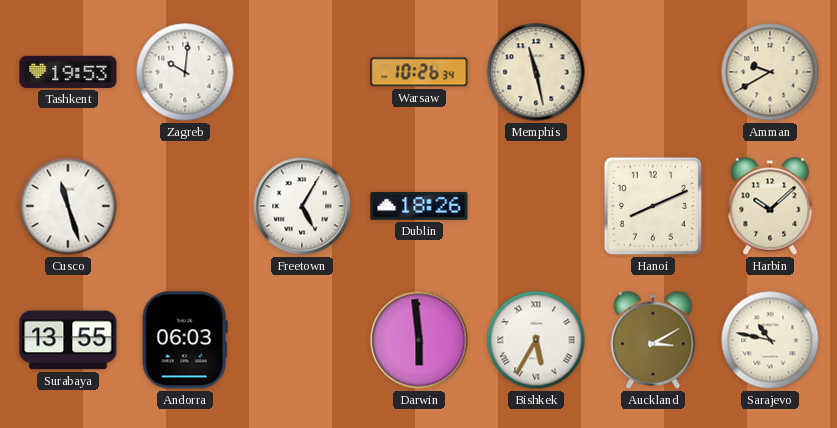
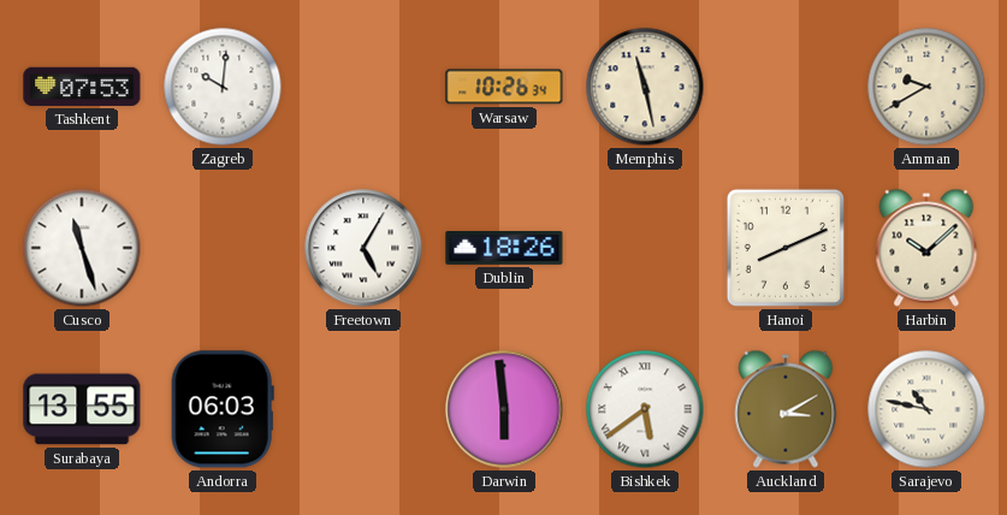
Tashkent: 19:53 -> 07:53 (82, 87)
Bishkek: 5:35 -> 5:39 (645, 409)
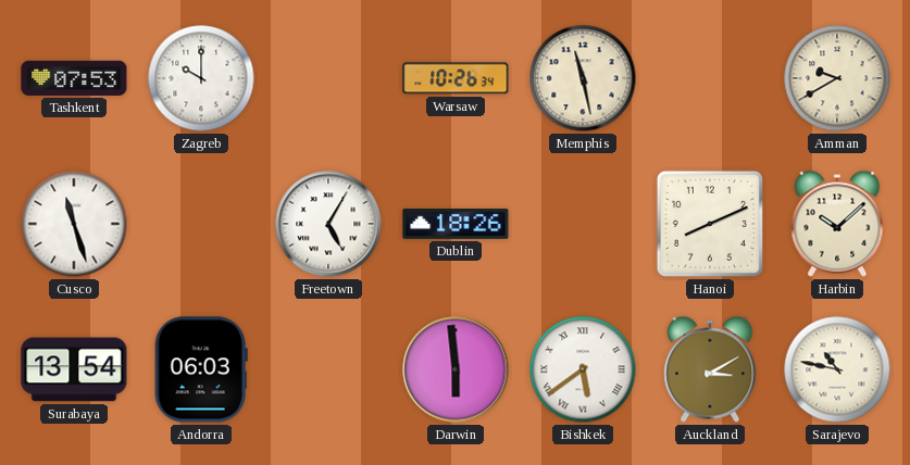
Zagreb: 10:01 -> 10:00 (201, 78)
Surabaya: 13:55 -> 13:54 (74, 369)
